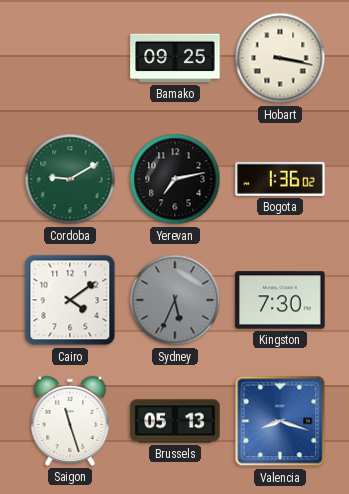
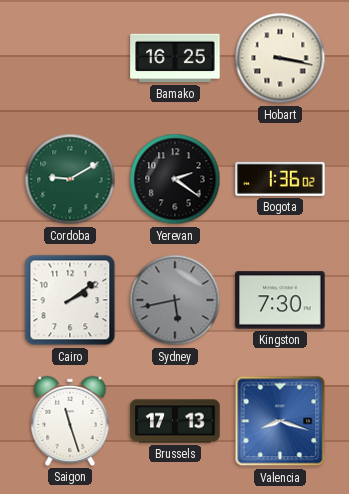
Bamako: 09:25 -> 16:25 (175, 58)
Yerevan: 7:13 -> 2:21 (175, 179)
Cairo: 4:09 -> 2:09 (70, 300)
Sydney: 5:34 -> 5:43 (175, 300)
Brussels: 05:13 -> 17:13 (175, 421)
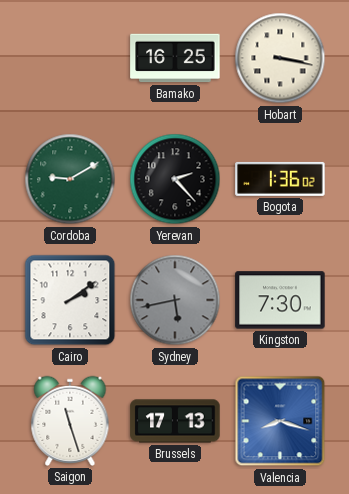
Yerevan: 2:21 -> 2:23 (175, 179)
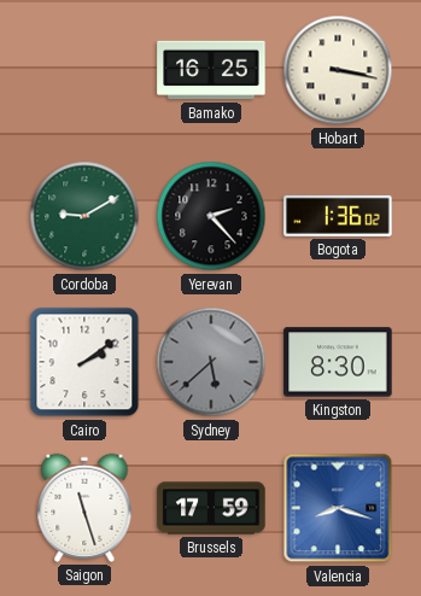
Sydney: 5:43 -> 5:38 (211, 362)
Kingston: 7:30 -> 8:30 (338, 362)
Brussels: 17:13 -> 17:59 (211, 508)
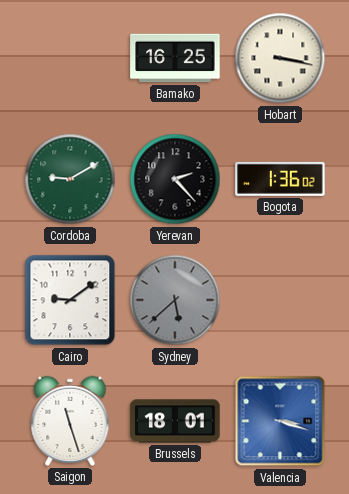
Cairo: 2:09 -> 9:09 (70, 300)
Kingston: 8:30 -> none (338, 362)
Brussels: 17:59 -> 18:01 (175, 421)
Valencia: 8:18 -> 3:18 (280, 421)
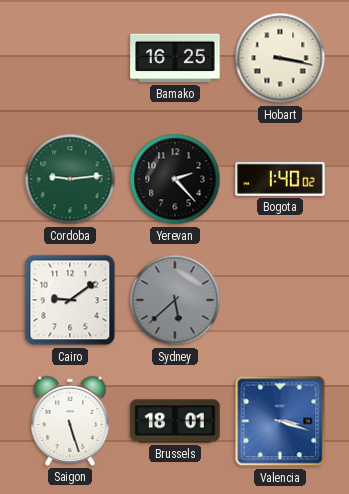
Cordoba: 9:10 -> 9:14 (70, 179)
Bogota: 1:36 -> 1:40 (280, 179)
Saigon: 11:27 -> 5:27 (70, 421)
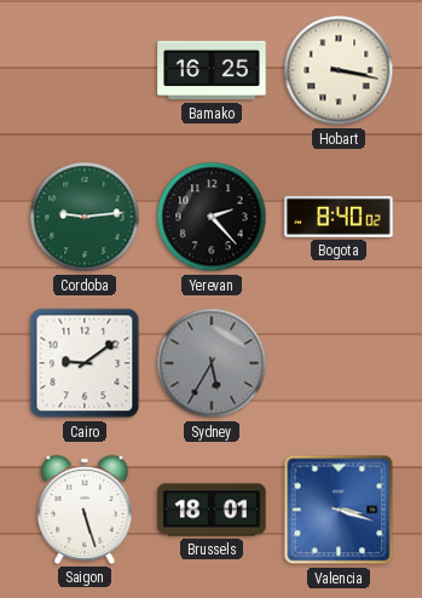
Bogota: 1:40 -> 8:40 (339, 217)
Sydney: 5:38 -> 5:35 (212, 363)
